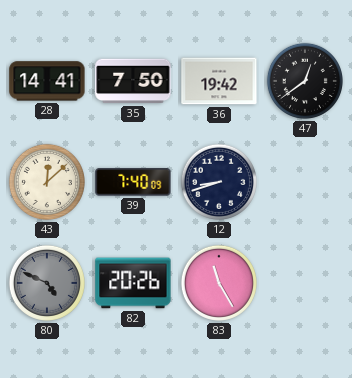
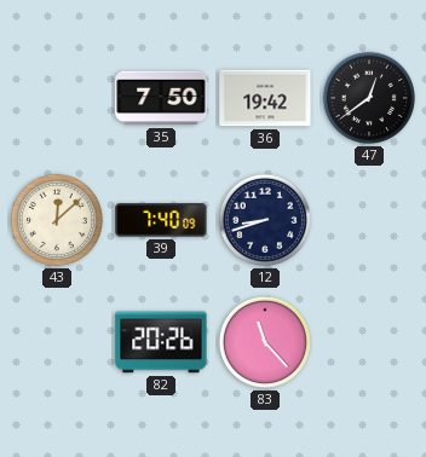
28: 14:41 -> none (47, 81)
80: 4:49 -> none (47, 283)
83: 11:25 -> 11:23 (265, 342)
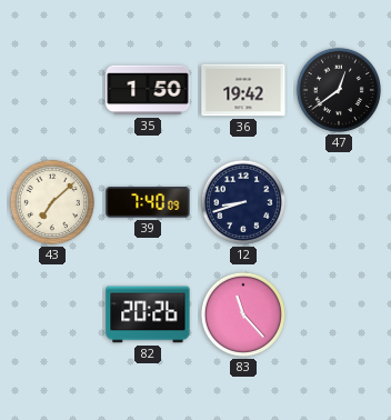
35: 7:50 -> 1:50 (148, 90)
43: 12:08 -> 7:08 (52, 202)
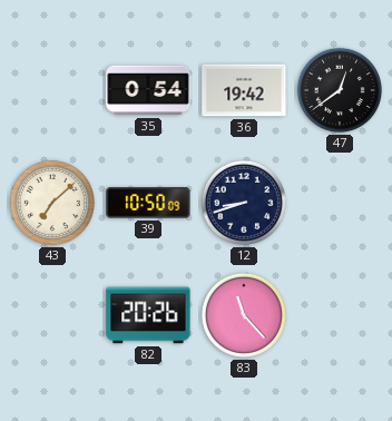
35: 1:50 -> 0:54 (148, 90)
39: 7:40 -> 10:50 (148, 203)
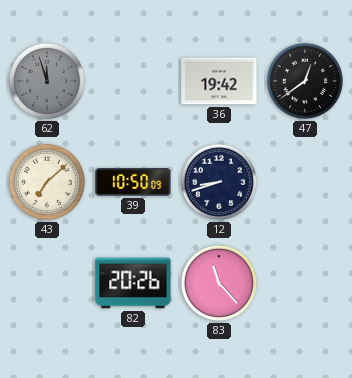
62: none -> 11:57 (47, 81)
35: 0:54 -> none (148, 90)
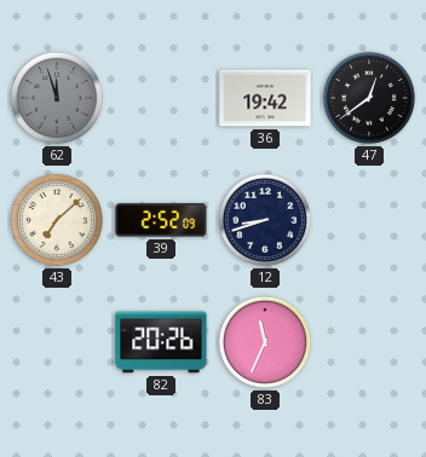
39: 10:50 -> 2:52 (161, 220)
83: 11:23 -> 11:34 (265, 342)
